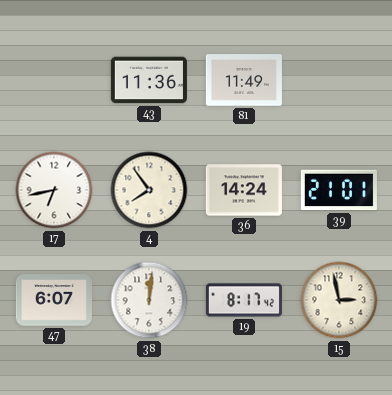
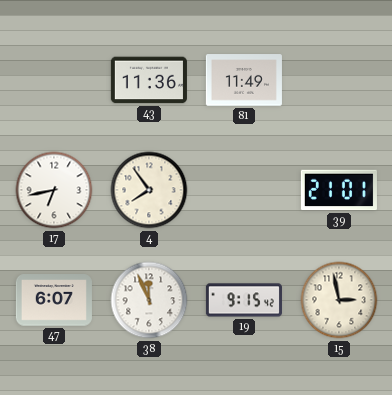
36: 14:24 -> none (244, 190)
38: 12:01 -> 11:56 (149, 300)
19: 8:17 -> 9:15 (244, 300)
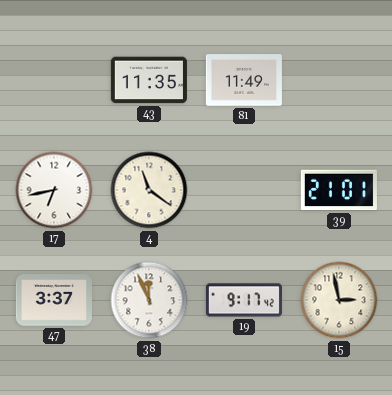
43: 11:36 -> 11:35 (149, 80)
4: 7:54 -> 11:21 (149, 190)
47: 6:07 -> 3:37 (54, 300)
19: 9:15 -> 9:17 (244, 300)
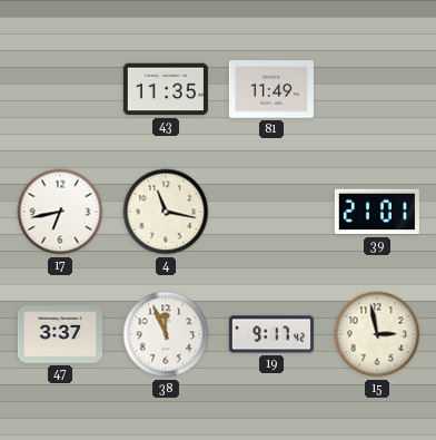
4: 11:21 -> 11:17 (166, 212)
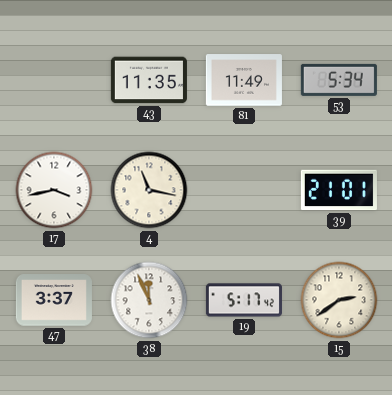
53: none -> 5:34 (339, 80)
17: 6:43 -> 3:43 (54, 190)
19: 9:17 -> 5:17 (244, 300)
15: 2:58 -> 2:39 (339, 300)
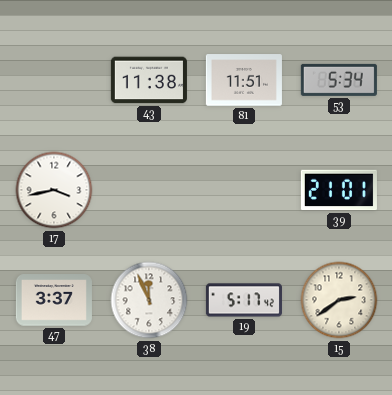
43: 11:35 -> 11:38 (149, 80)
81: 11:49 -> 11:51 (244, 80)
4: 11:17 -> none (149, 190)
